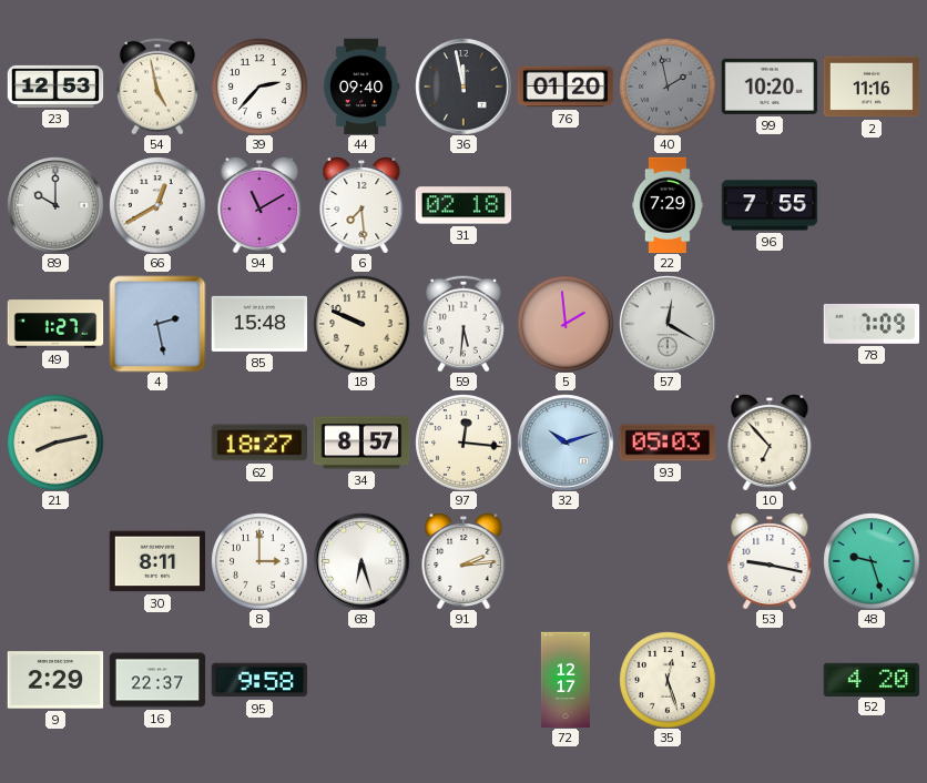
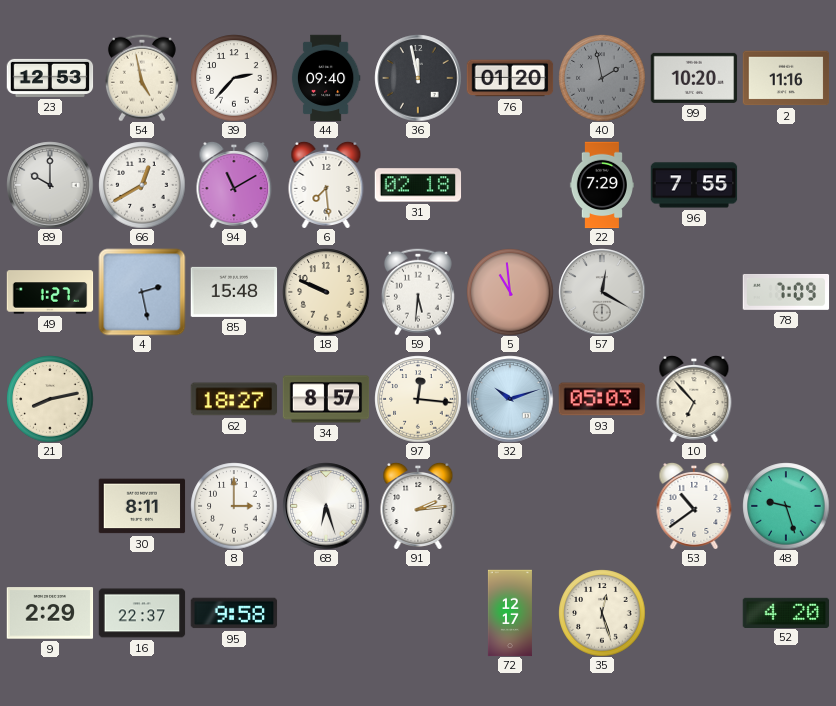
5: 1:59 -> 10:59 (510, 292)
53: 9:17 -> 10:39 (694, 506)
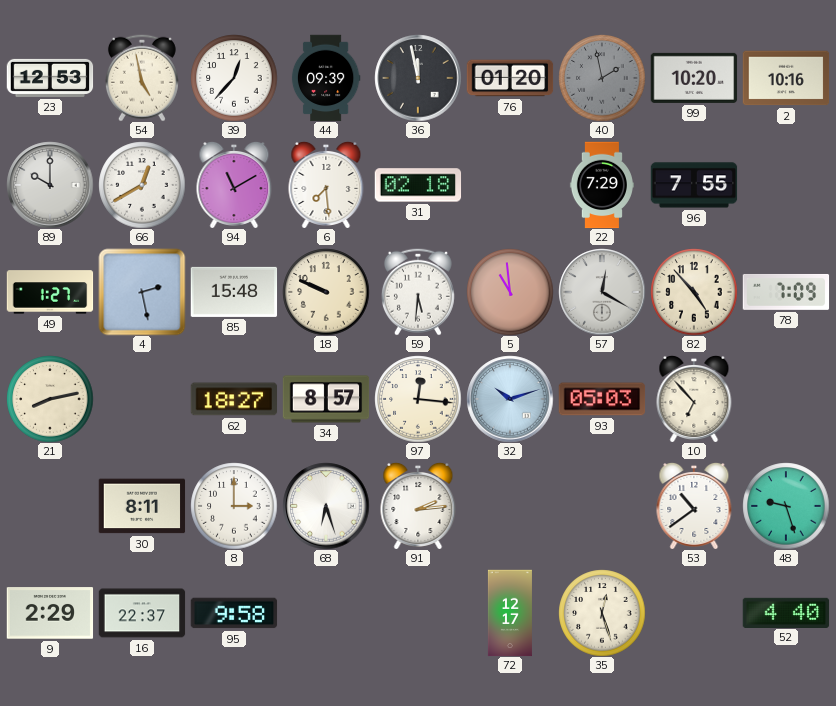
39: 2:37 -> 12:37 (234, 78)
44: 09:40 -> 09:39 (326, 78)
2: 11:16 -> 10:16 (786, 78)
82: none -> 4:53 (694, 292)
52: 4:20 -> 4:40 (786, 612)
